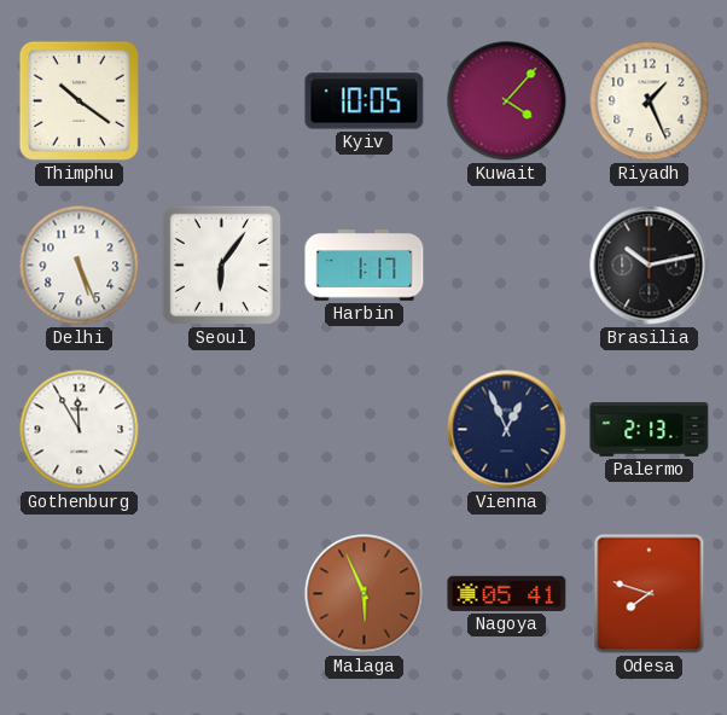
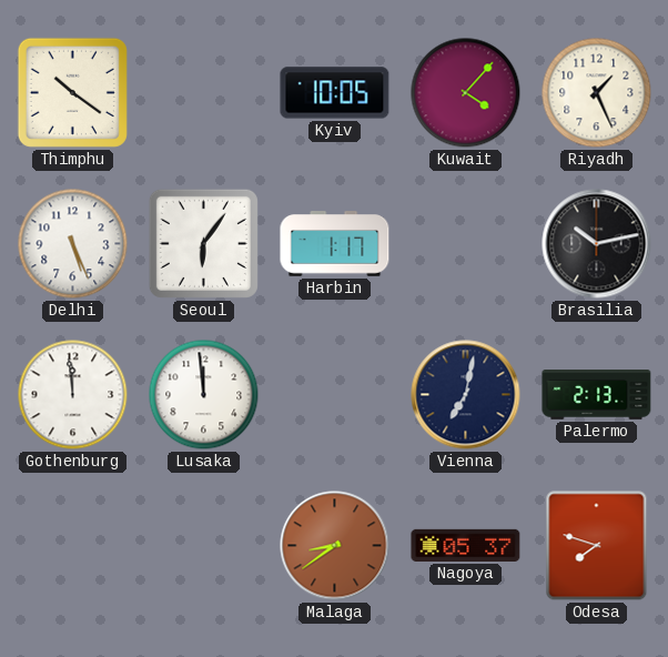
Gothenburg: 11:55 -> 11:59 (73, 395)
Lusaka: none -> 11:59 (204, 395)
Vienna: 12:56 -> 7:02 (466, 395)
Malaga: 5:56 -> 8:39 (335, 546)
Nagoya: 05:41 -> 05:37 (466, 545)
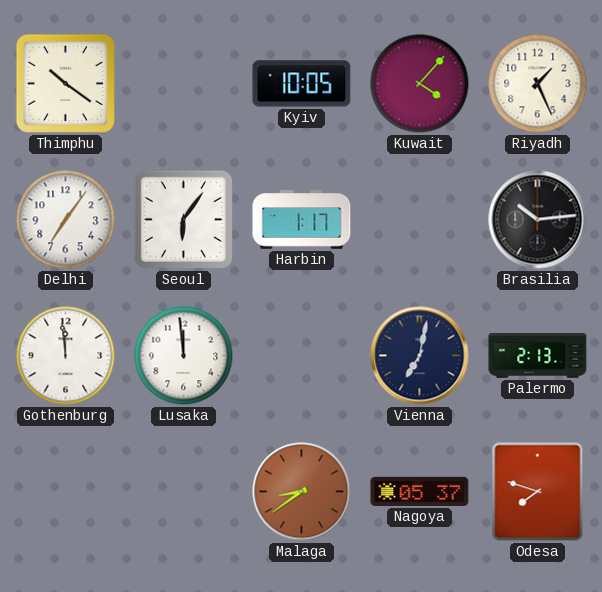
Delhi: 5:26 -> 7:06 (66, 220)
Brasilia: 10:13 -> 10:14 (538, 220)
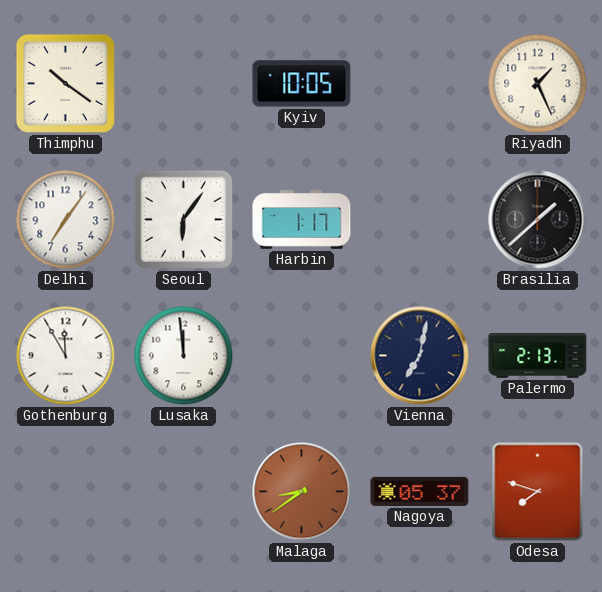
Kuwait: 4:07 -> none (420, 84)
Brasilia: 10:14 -> 1:38 (538, 220)
Gothenburg: 11:59 -> 11:55 (66, 356)
